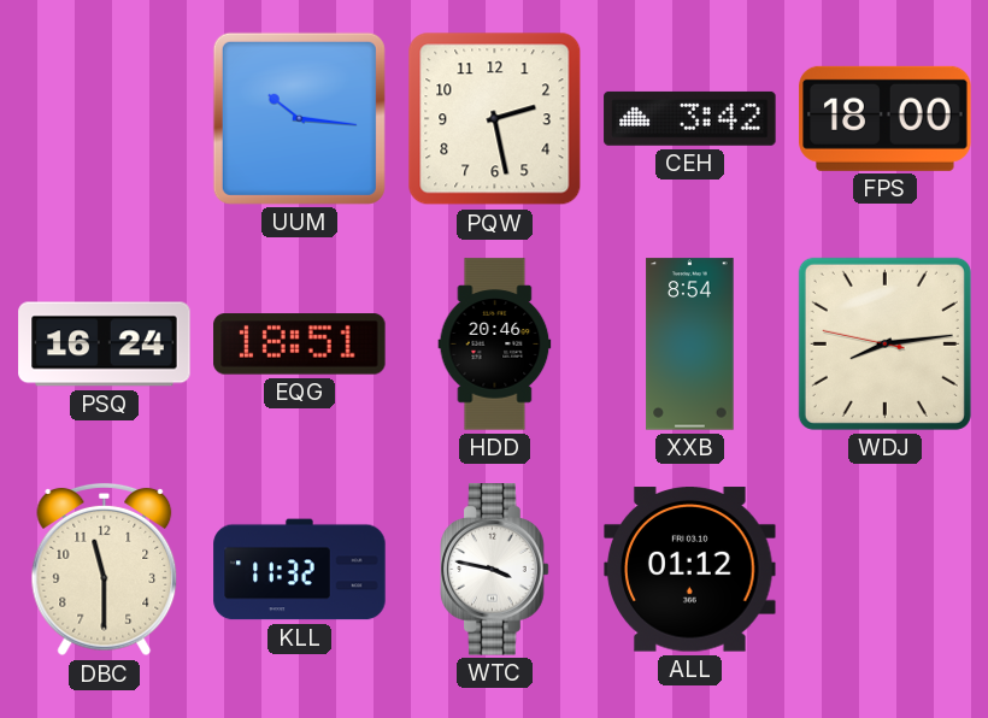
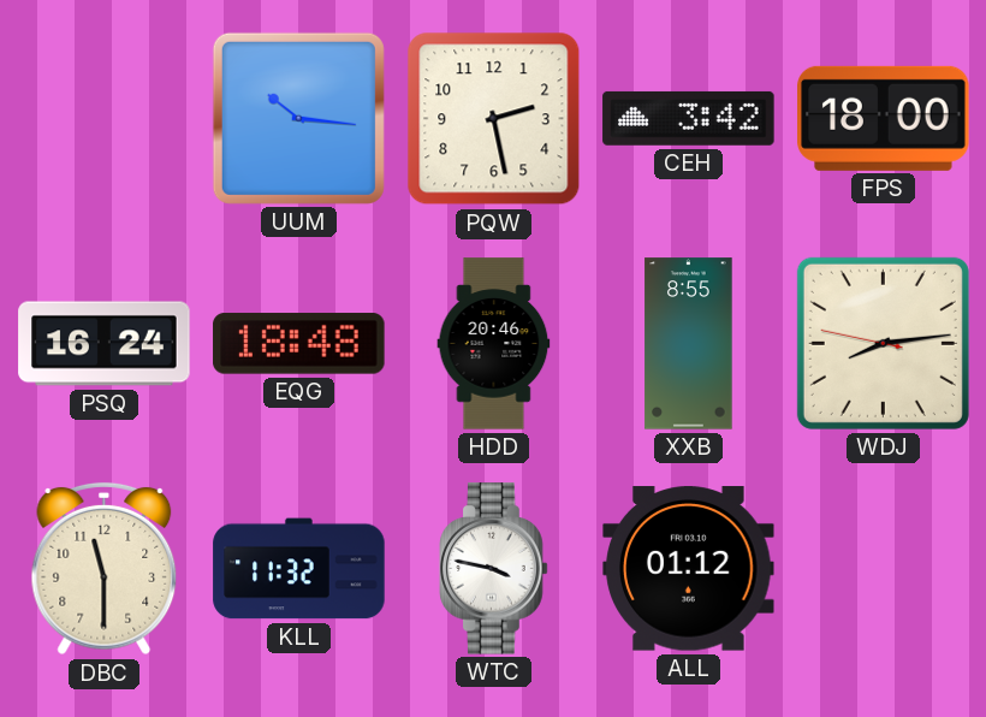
EQG: 18:51 -> 18:48 (299, 344)
XXB: 8:54 -> 8:55 (689, 344)
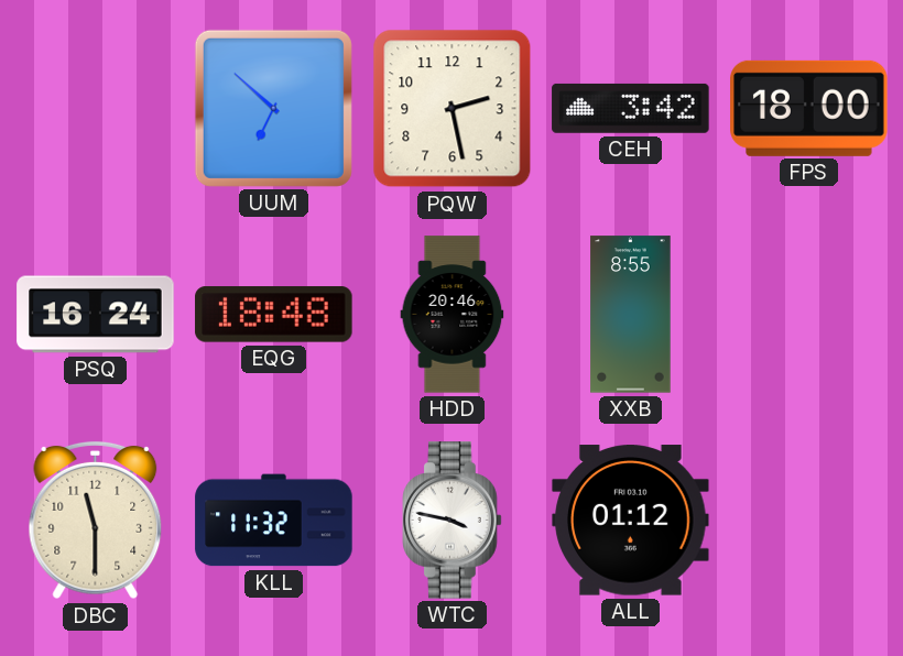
UUM: 10:16 -> 6:52 (273, 108)
WDJ: 8:13 -> none (883, 343)
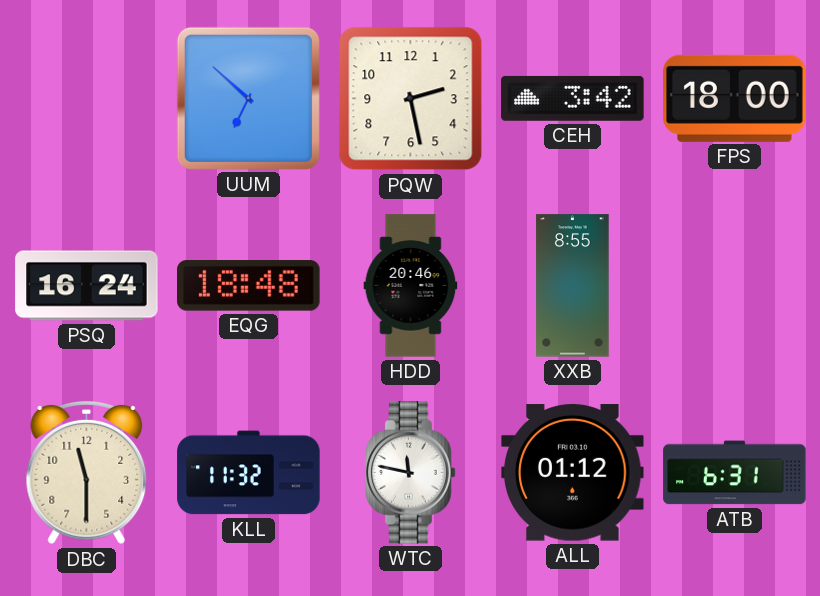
WTC: 3:47 -> 11:47 (411, 473)
ATB: none -> 6:31 (735, 473)
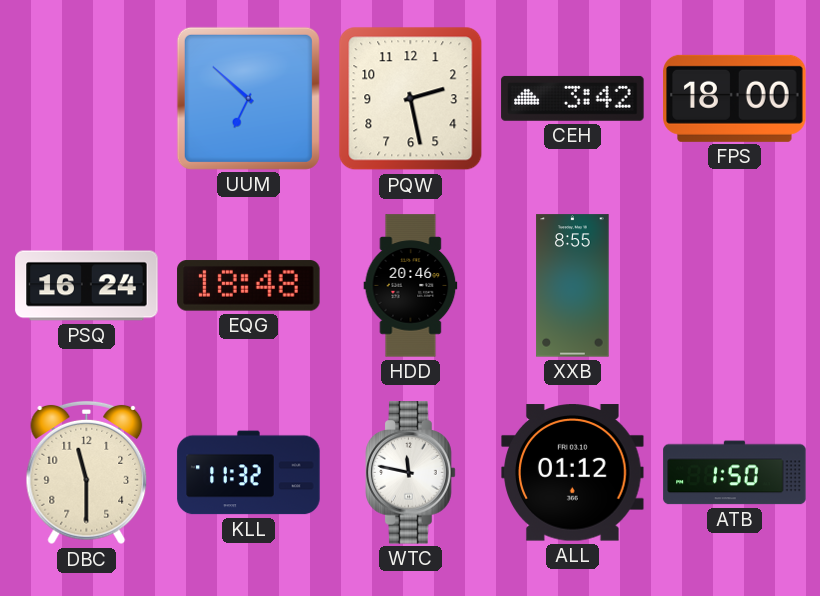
ATB: 6:31 -> 1:50 (735, 473)
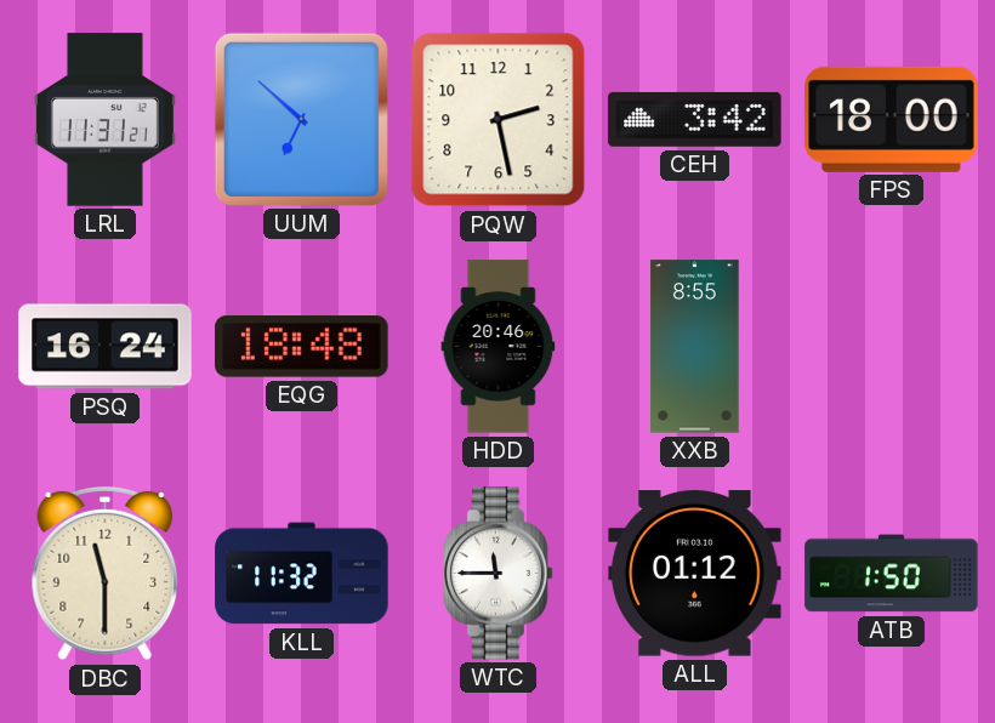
LRL: none -> 11:31 (104, 120)
WTC: 11:47 -> 11:45 (499, 574)
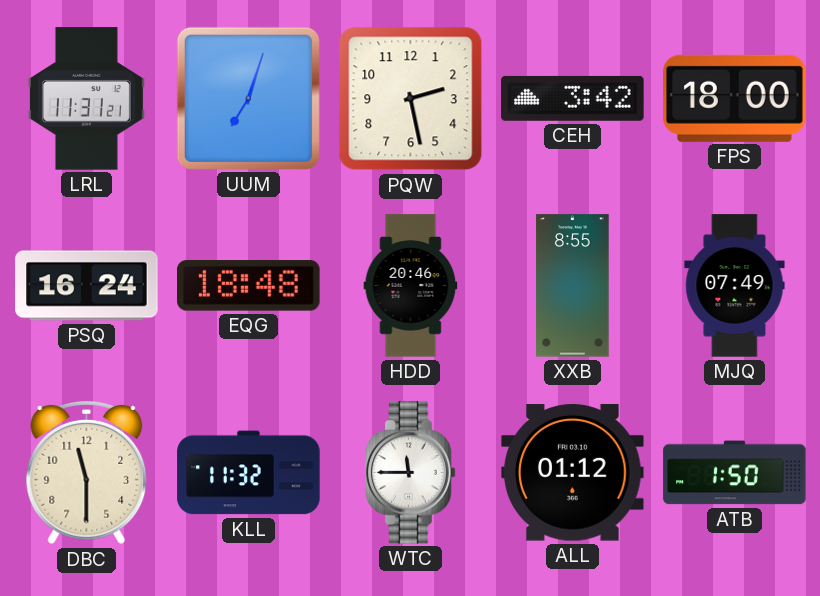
UUM: 6:52 -> 7:03 (248, 98)
MJQ: none -> 07:49 (735, 286)
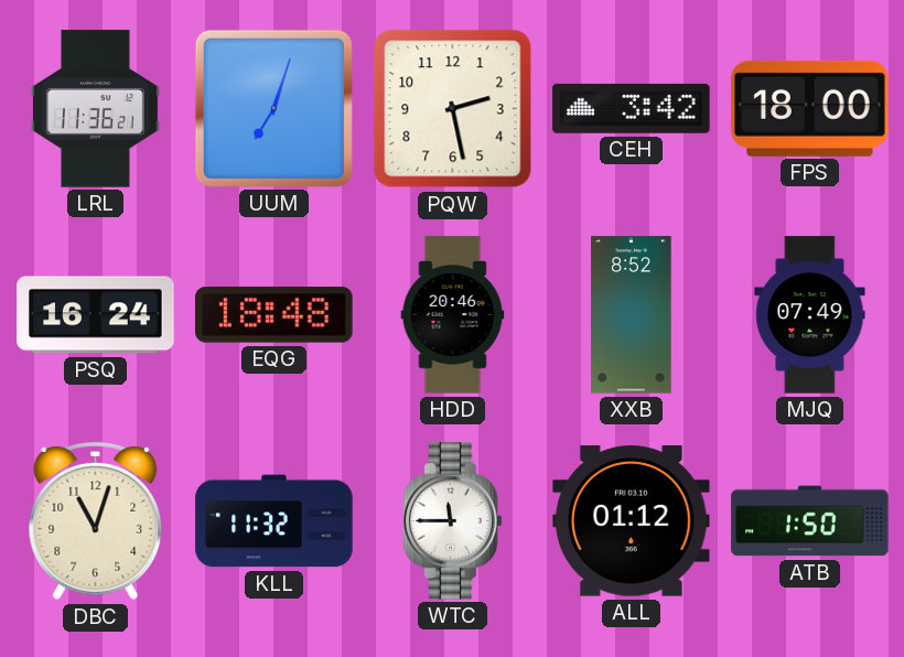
LRL: 11:31 -> 11:36 (95, 109)
XXB: 8:55 -> 8:52 (632, 315)
DBC: 11:30 -> 11:03 (96, 521)
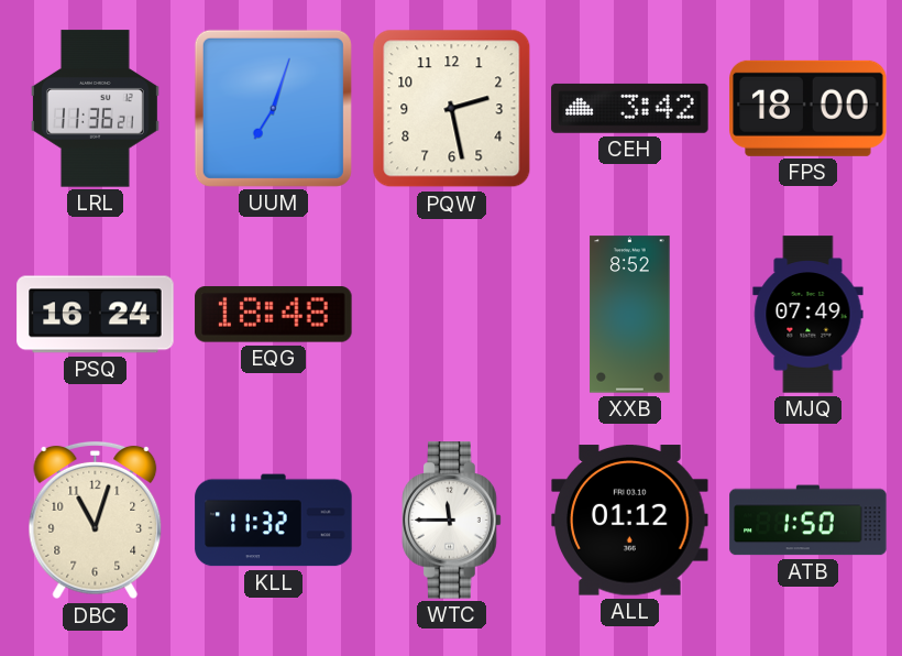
HDD: 20:46 -> none (453, 315)
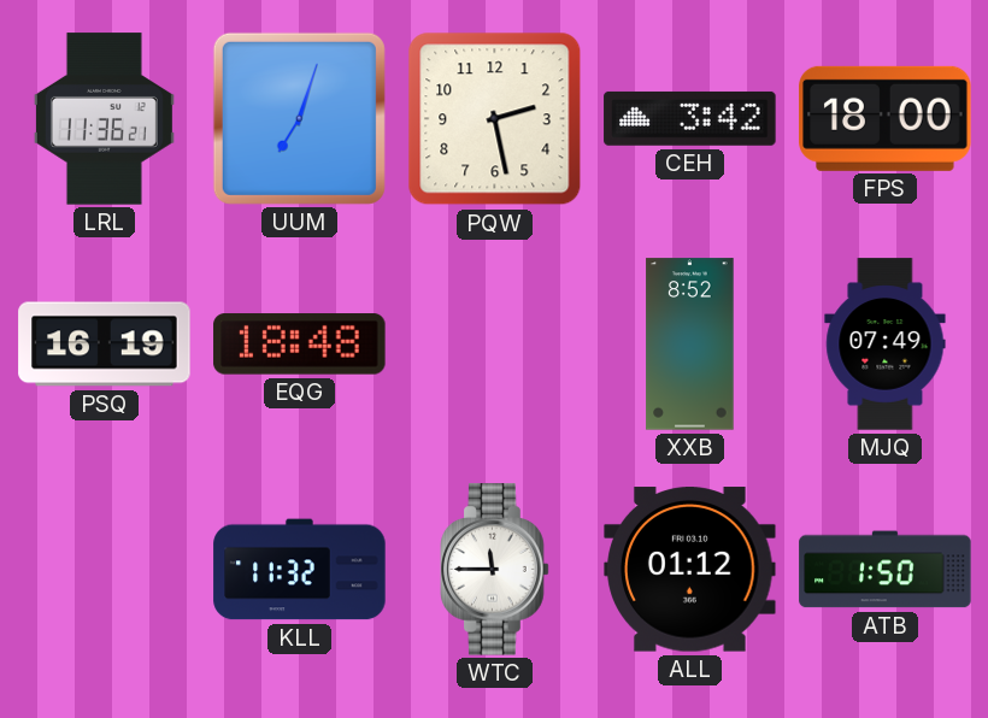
PSQ: 16:24 -> 16:19 (105, 345)
DBC: 11:03 -> none (96, 521)
